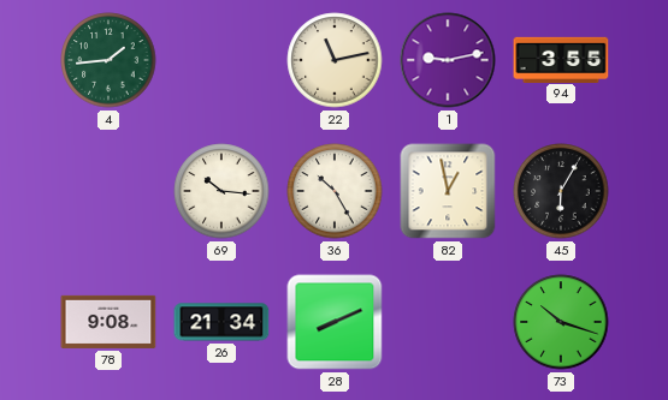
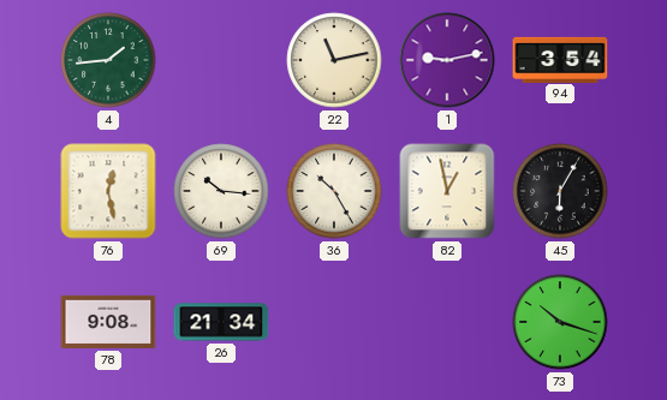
94: 3:55 -> 3:54 (560, 59)
76: none -> 12:28 (108, 191)
28: 8:11 -> none (335, 322)
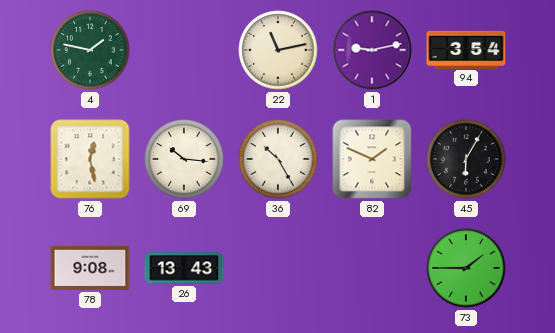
4: 1:44 -> 1:47 (90, 50)
82: 12:58 -> 1:49 (372, 159)
26: 21:34 -> 13:43 (184, 268)
73: 10:18 -> 1:45 (466, 268)
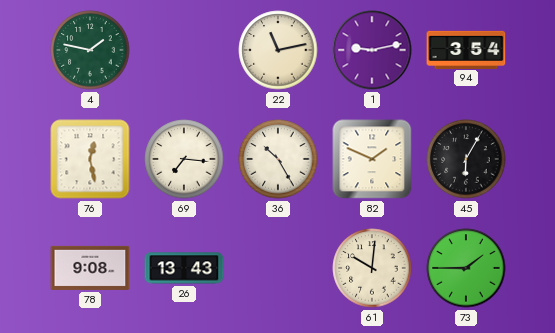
69: 10:16 -> 7:16 (184, 159)
61: none -> 10:01 (372, 268)
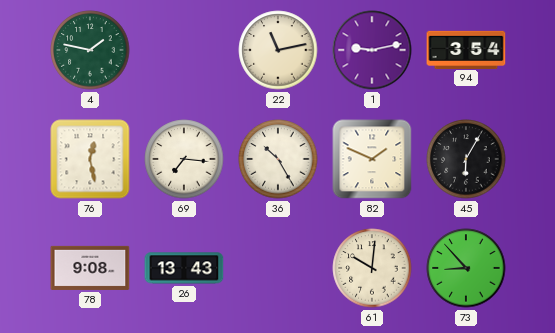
73: 1:45 -> 8:53 (466, 268)
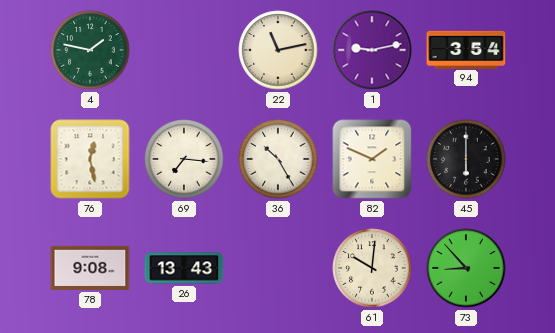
45: 6:05 -> 6:00 (466, 159)
